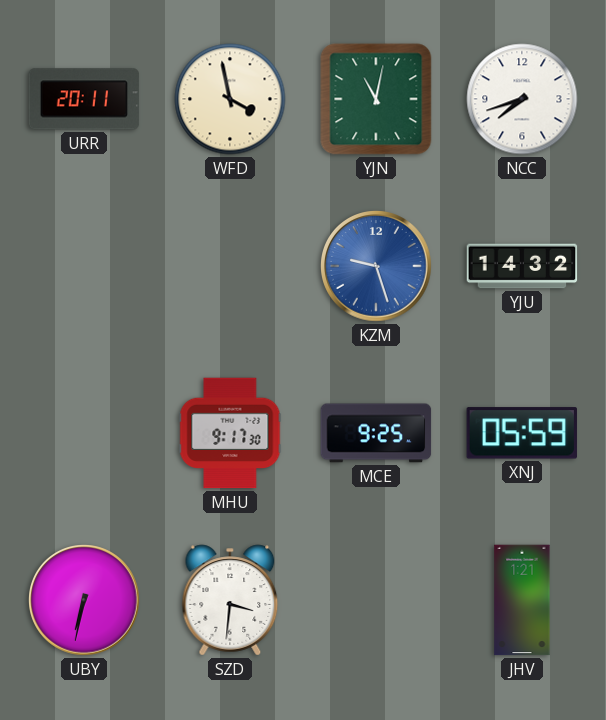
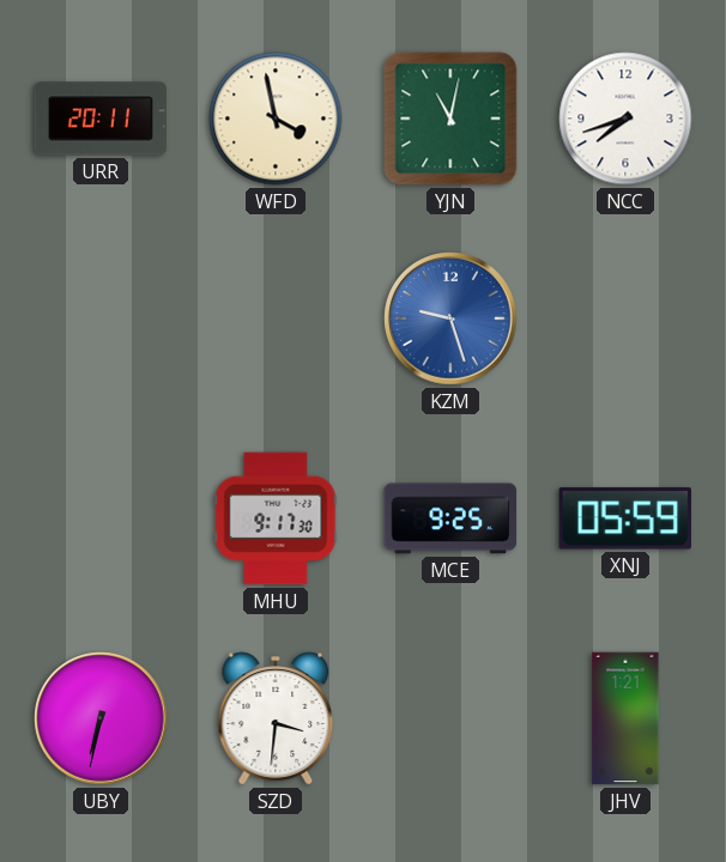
YJU: 14:32 -> none (522, 266)
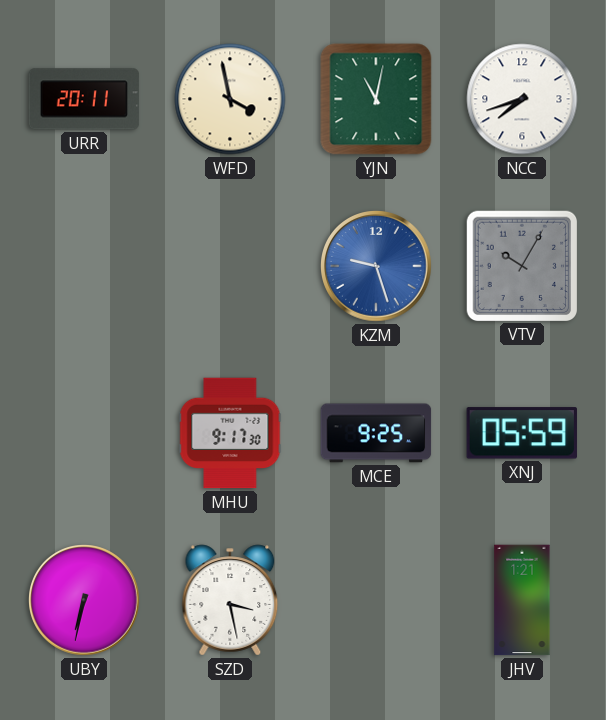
VTV: none -> 10:05 (521, 265)
SZD: 3:31 -> 3:28 (230, 600)
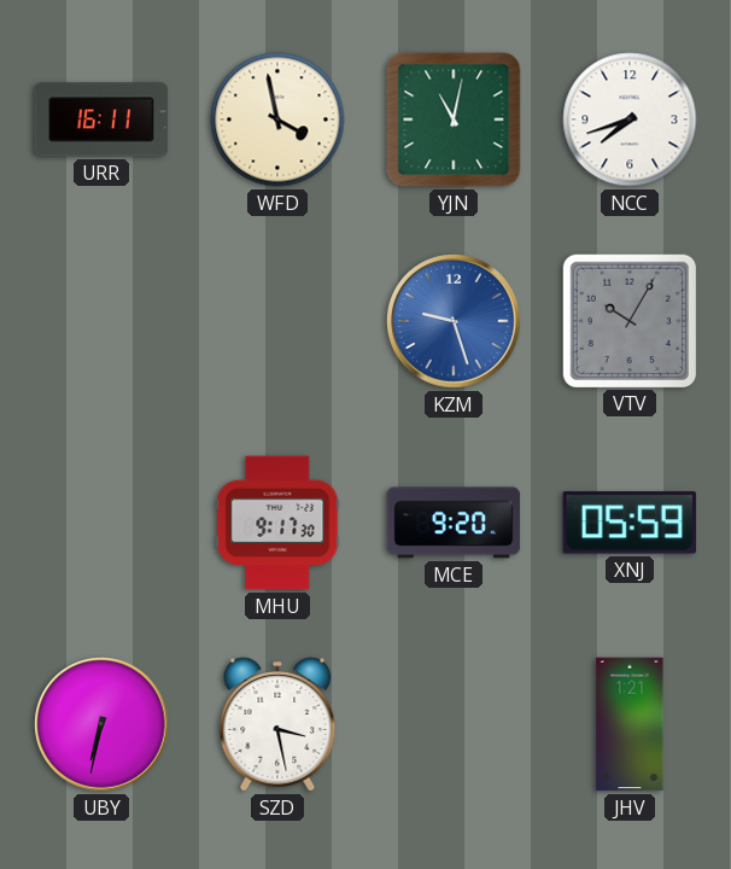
URR: 20:11 -> 16:11 (101, 119)
MCE: 9:25 -> 9:20 (454, 523)
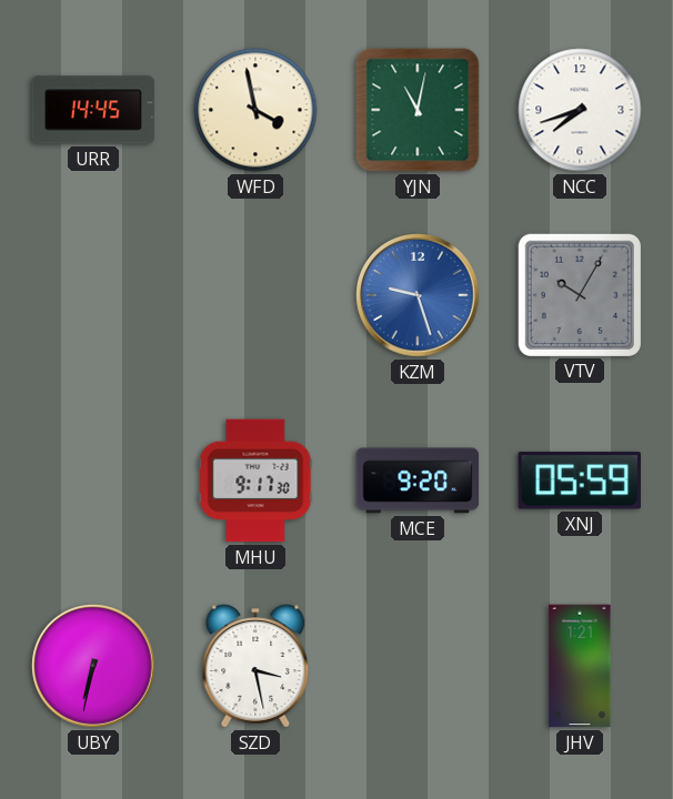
URR: 16:11 -> 14:45 (93, 110)
